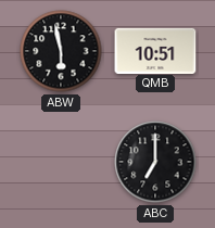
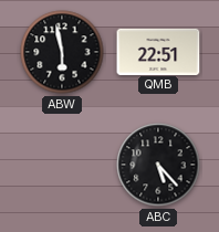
QMB: 10:51 -> 22:51 (158, 51)
ABC: 7:00 -> 5:23 (158, 165)
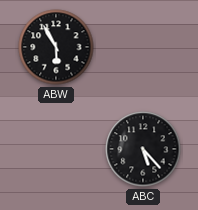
ABW: 5:58 -> 5:55 (56, 47)
QMB: 22:51 -> none (158, 51)
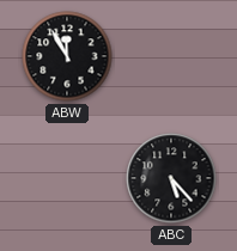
ABW: 5:55 -> 11:55 (67, 56)
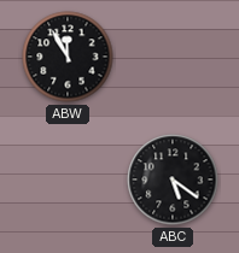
ABC: 5:23 -> 5:21 (173, 180)
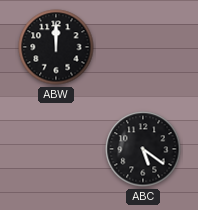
ABW: 11:55 -> 12:00 (56, 47)
